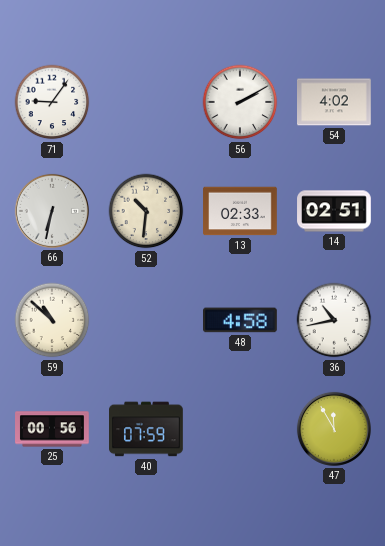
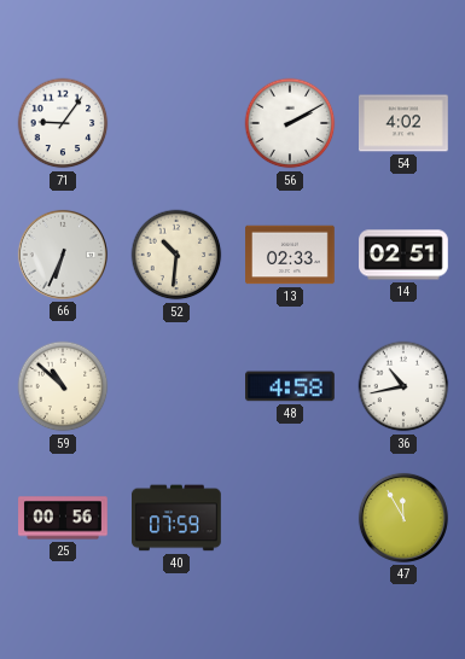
66: 6:32 -> 6:34 (63, 255)
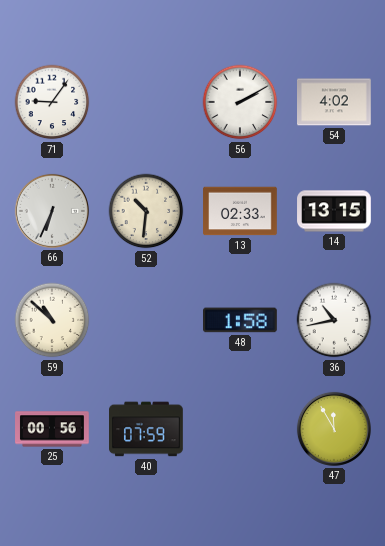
14: 02:51 -> 13:15 (334, 211)
48: 4:58 -> 1:58 (241, 320)
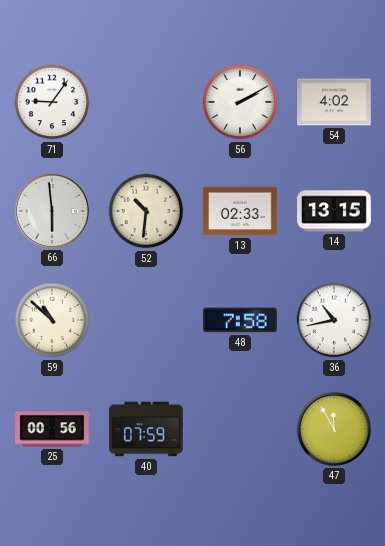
66: 6:34 -> 5:59 (52, 211)
48: 1:58 -> 7:58 (241, 320)
